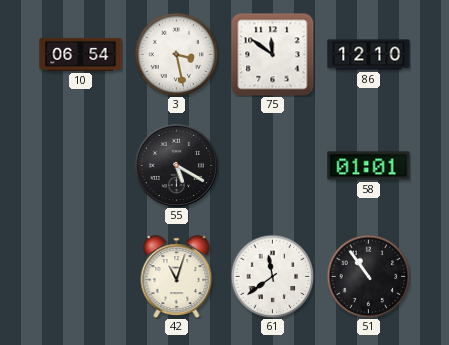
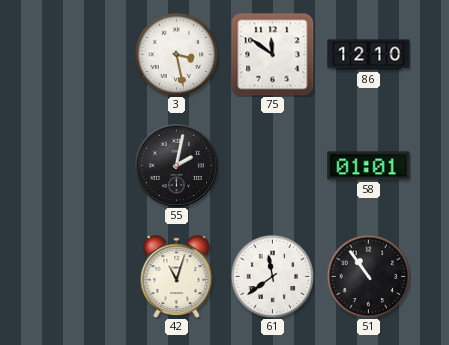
10: 06:54 -> none (81, 54)
55: 5:20 -> 2:02 (176, 165)
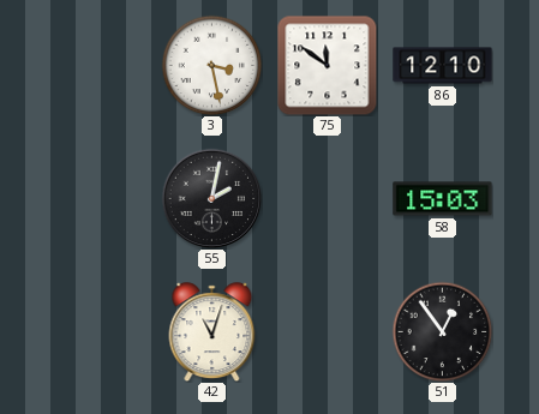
58: 01:01 -> 15:03 (443, 199)
61: 11:39 -> none (272, 276)
51: 10:54 -> 12:54 (442, 331)
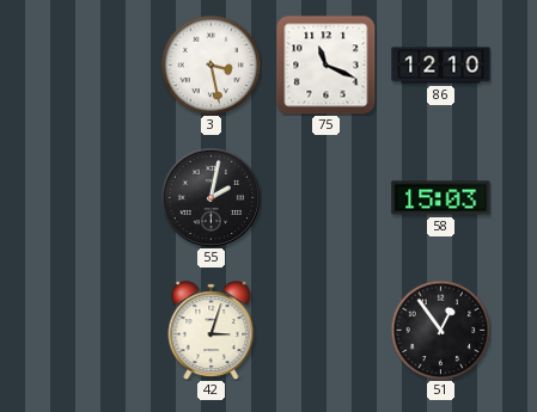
75: 11:51 -> 11:19 (325, 64)
42: 11:03 -> 3:03 (212, 331)
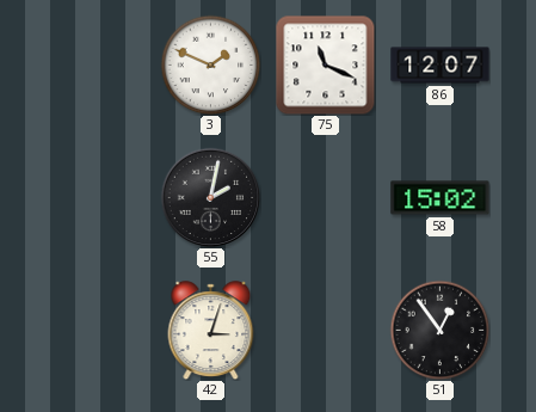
3: 3:28 -> 1:49 (210, 64)
86: 12:10 -> 12:07 (440, 66)
58: 15:03 -> 15:02 (440, 198)
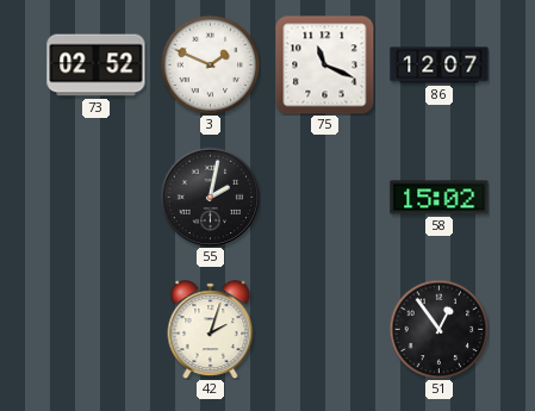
73: none -> 02:52 (97, 66)
42: 3:03 -> 2:03 (211, 330)
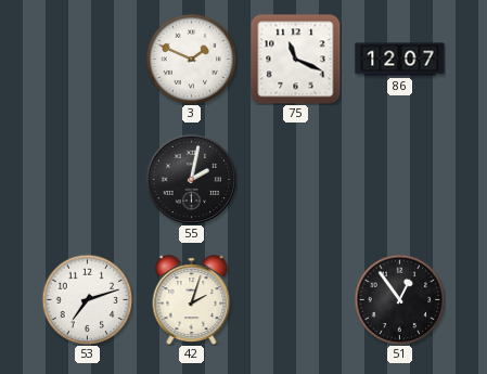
73: 02:52 -> none (97, 66)
58: 15:02 -> none (440, 198)
53: none -> 7:12 (87, 299)
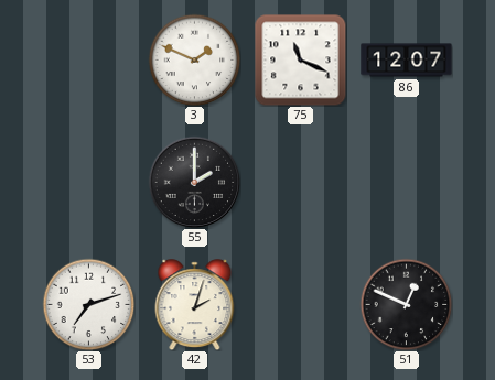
55: 2:02 -> 2:00 (194, 182)
51: 12:54 -> 12:49 (406, 304)
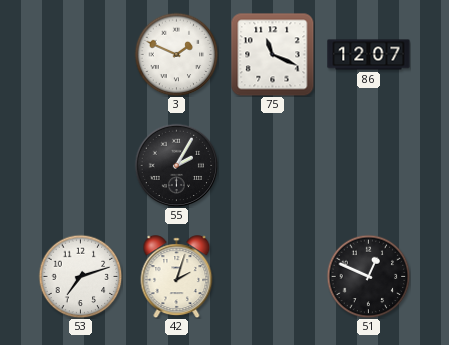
55: 2:00 -> 2:05 (176, 165)
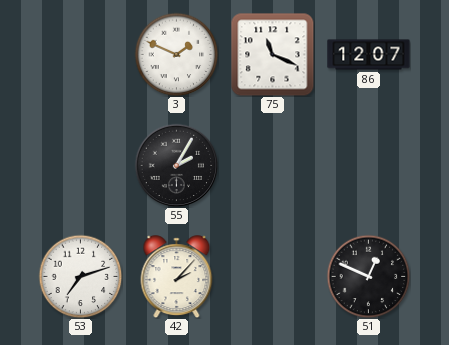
42: 2:03 -> 2:07 (177, 277)
